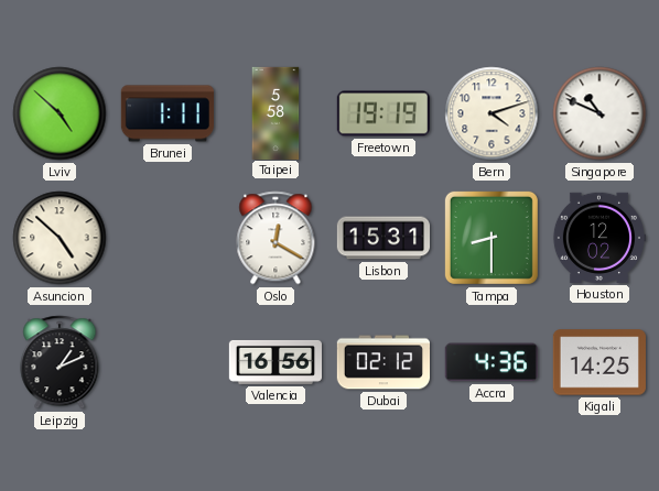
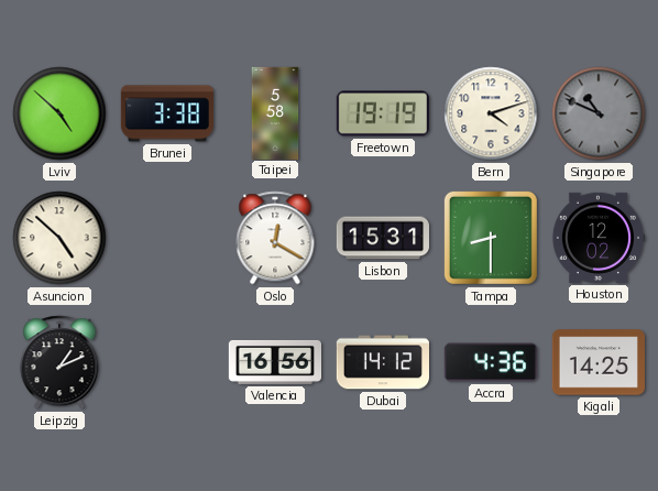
Brunei: 1:11 -> 3:38 (166, 113)
Singapore dial: white -> grey (599, 113)
Dubai: 02:12 -> 14:12 (382, 362)
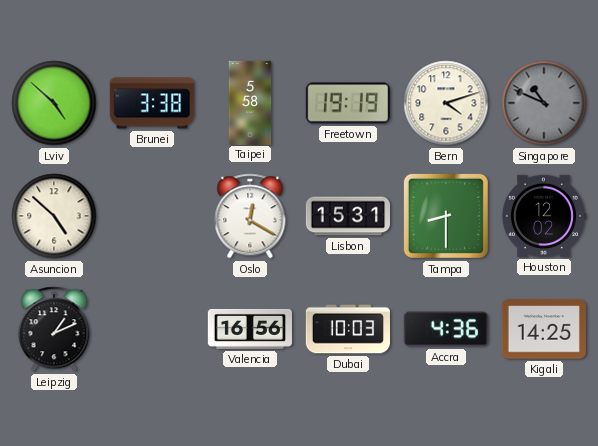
Dubai: 14:12 -> 10:03 (347, 329)
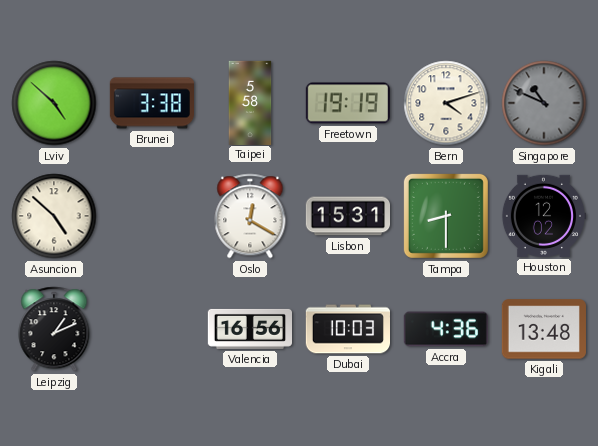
Kigali: 14:25 -> 13:48 (544, 329)
